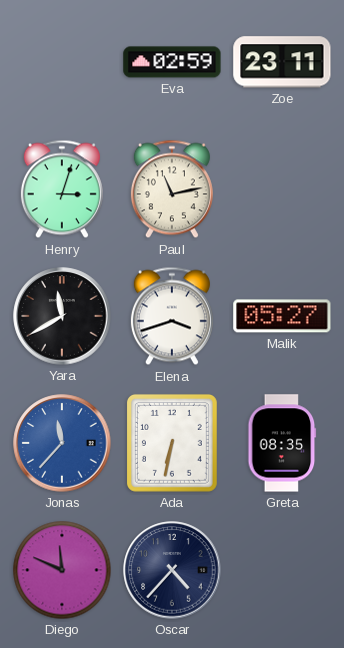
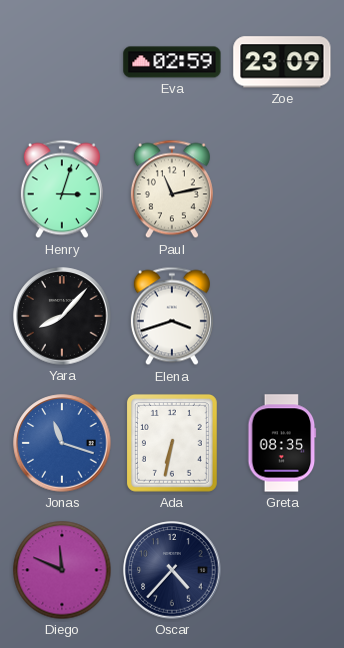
Zoe: 23:11 -> 23:09 (282, 62)
Yara: 11:40 -> 8:07 (62, 316)
Malik: 05:27 -> none (282, 316)
Jonas: 11:37 -> 11:18 (62, 443)
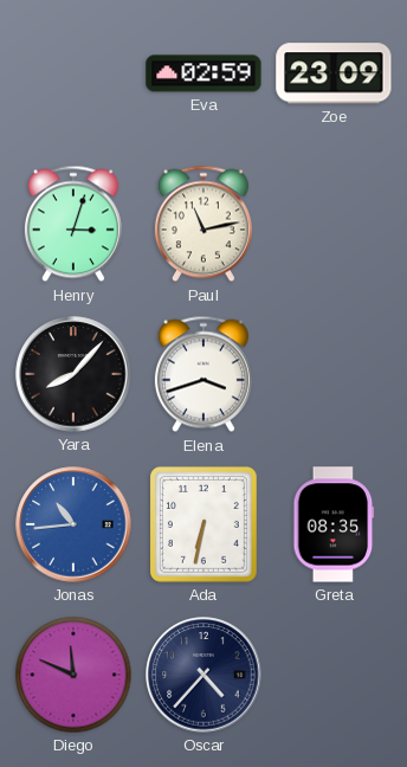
Jonas: 11:18 -> 10:44 (73, 524)
